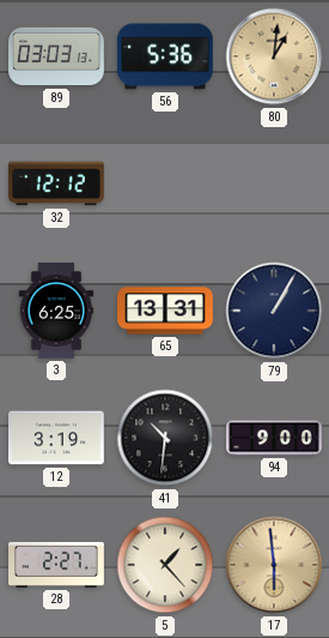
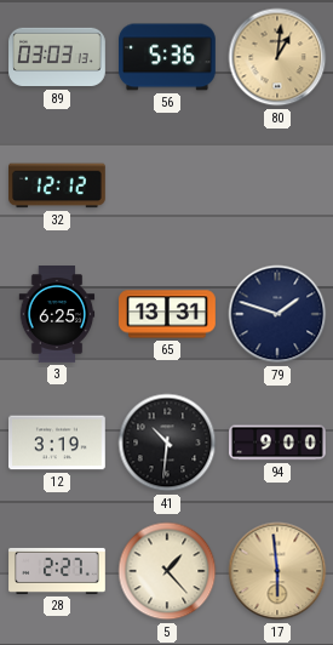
79: 1:05 -> 1:48 (277, 314)
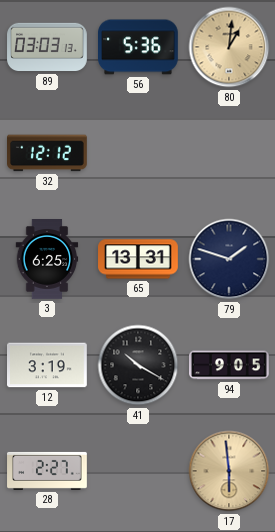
41: 10:31 -> 10:20 (138, 365)
94: 9:00 -> 9:05 (230, 365)
5: 1:23 -> none (167, 571)
